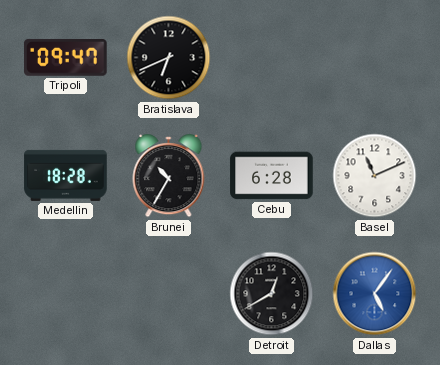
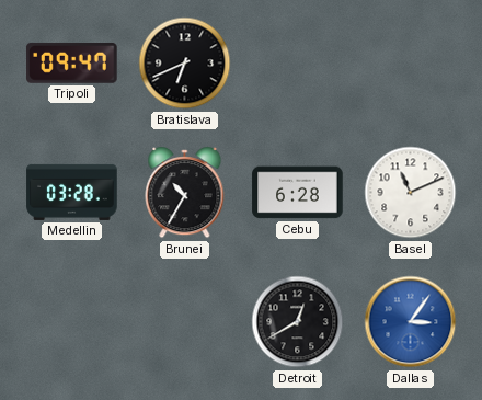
Medellin: 18:28 -> 03:28 (72, 192)
Dallas: 5:06 -> 3:06 (411, 322)
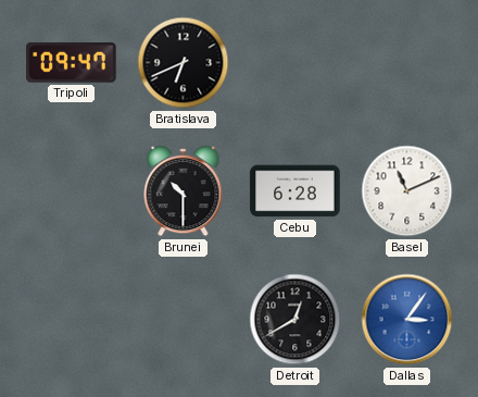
Medellin: 03:28 -> none (72, 192)
Brunei: 10:35 -> 10:30 (184, 191)
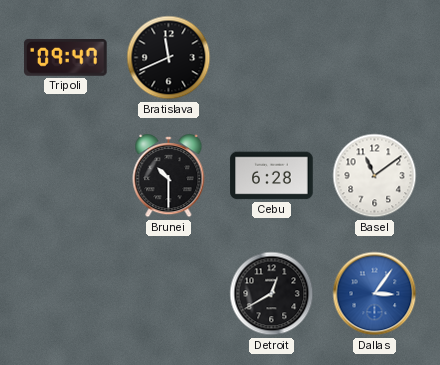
Bratislava: 6:41 -> 11:41 (169, 58)
Basel: 11:11 -> 11:09 (375, 176)
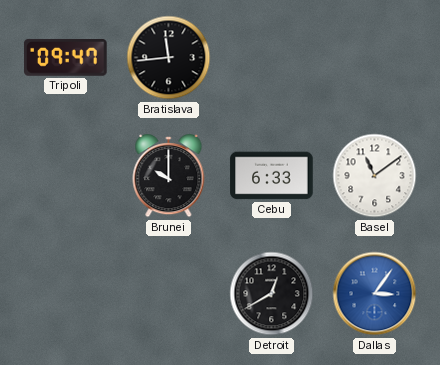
Bratislava: 11:41 -> 11:44 (169, 58)
Brunei: 10:30 -> 10:00 (169, 176)
Cebu: 6:28 -> 6:33 (272, 176)
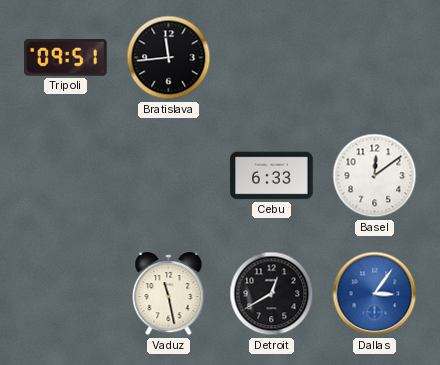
Tripoli: 09:47 -> 09:51 (66, 57)
Brunei: 10:00 -> none (169, 176)
Basel: 11:09 -> 12:09 (375, 176)
Vaduz: none -> 11:28 (169, 294)
